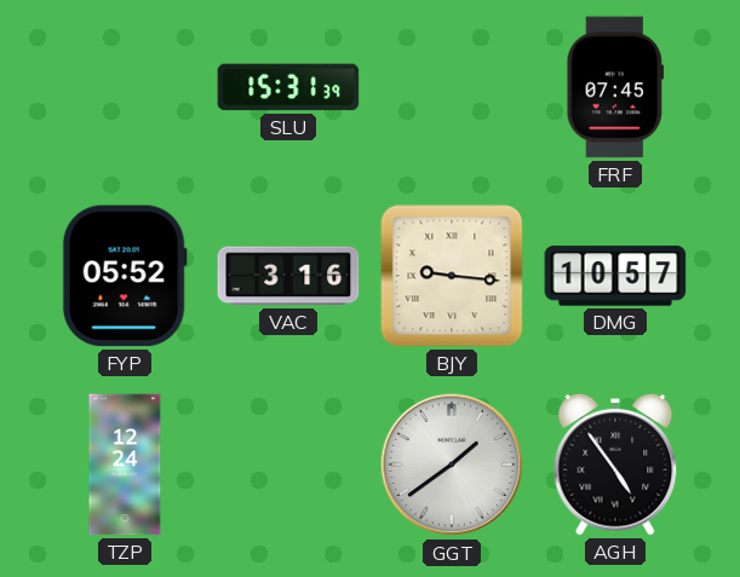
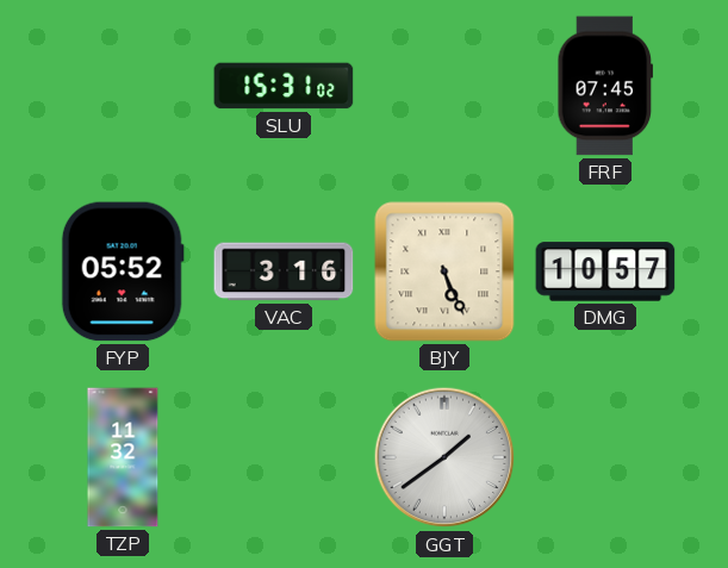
SLU: 15:31:39 -> 15:31:02 (284, 86)
BJY: 9:16 -> 5:26 (444, 271)
TZP: 12:24 -> 11:32 (123, 457)
AGH: 4:54 -> none (615, 465)
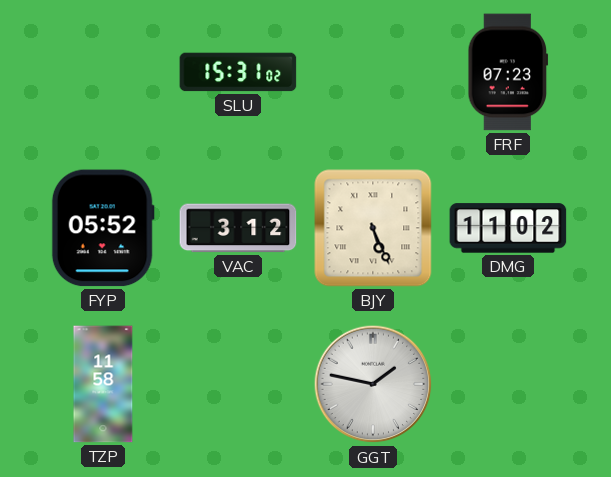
FRF: 07:45 -> 07:23 (508, 72)
VAC: 3:16 -> 3:12 (238, 228)
DMG: 10:57 -> 11:02 (508, 228)
TZP: 11:32 -> 11:58 (103, 384)
GGT: 1:39 -> 1:47 (373, 384)
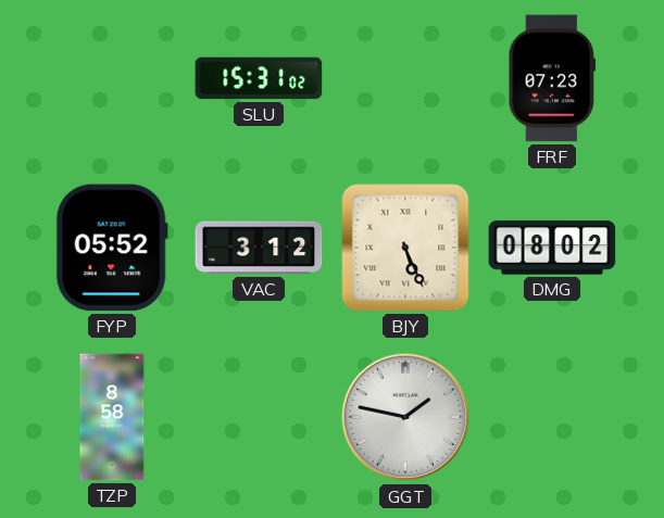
DMG: 11:02 -> 08:02 (552, 248)
TZP: 11:58 -> 8:58 (112, 417)
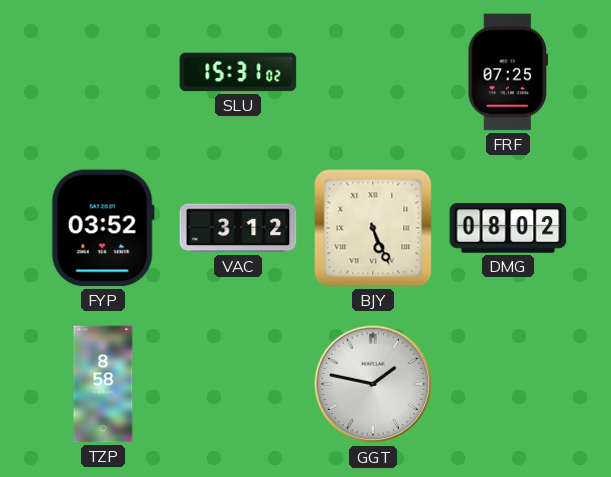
FRF: 07:23 -> 07:25 (508, 72)
FYP: 05:52 -> 03:52 (103, 228)
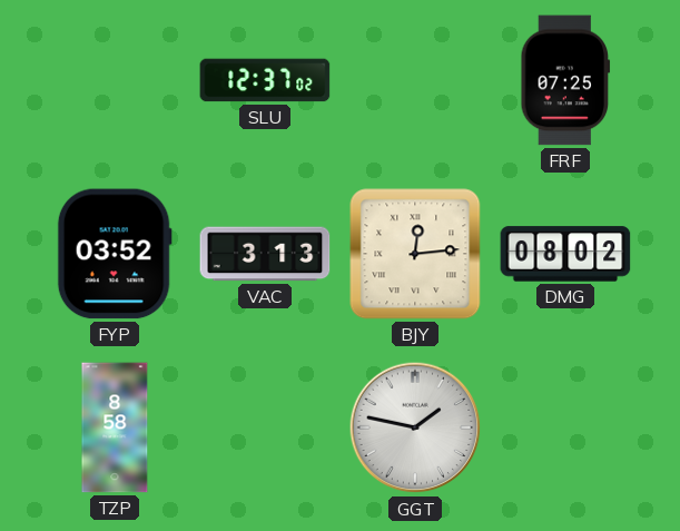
SLU: 15:31 -> 12:37 (265, 80)
VAC: 3:12 -> 3:13 (265, 254)
BJY: 5:26 -> 12:14 (415, 254)
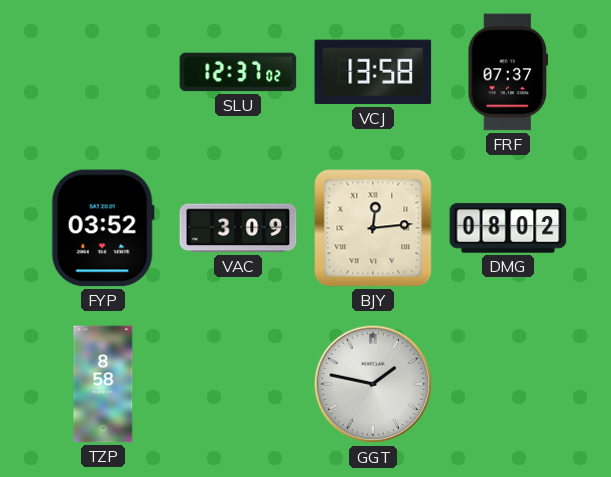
VCJ: none -> 13:58 (373, 72)
FRF: 07:25 -> 07:37 (508, 72)
VAC: 3:13 -> 3:09 (238, 228)
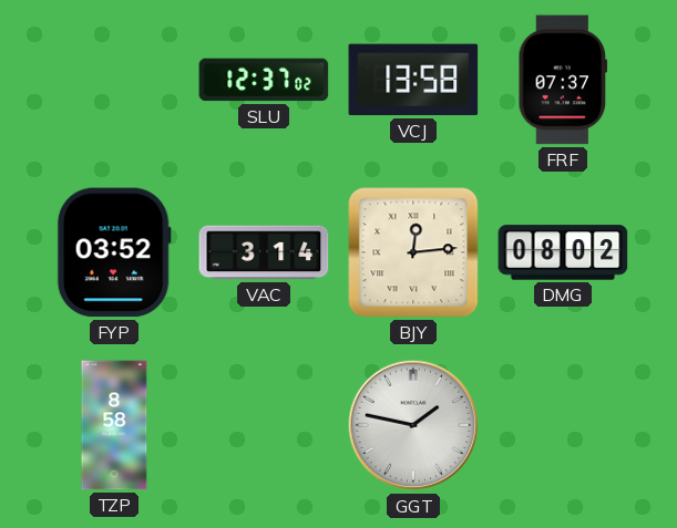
VAC: 3:09 -> 3:14 (264, 252)
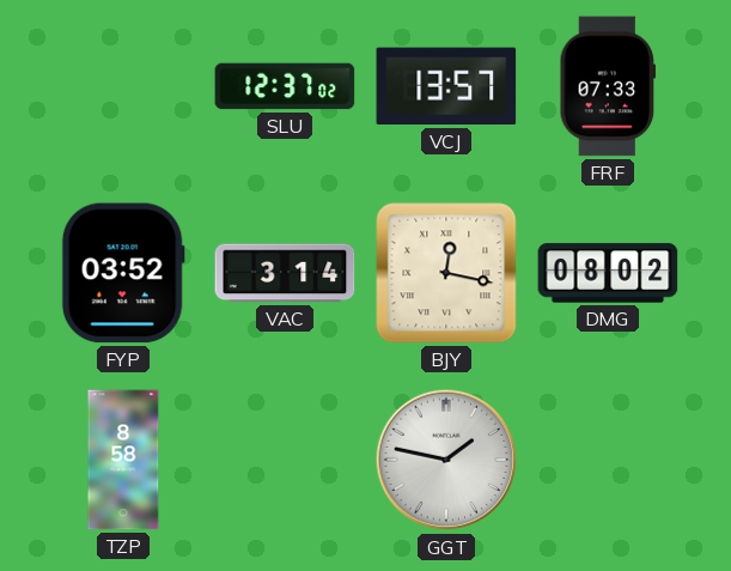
VCJ: 13:58 -> 13:57 (446, 86)
FRF: 07:37 -> 07:33 (608, 86)
BJY: 12:14 -> 12:17 (446, 273)
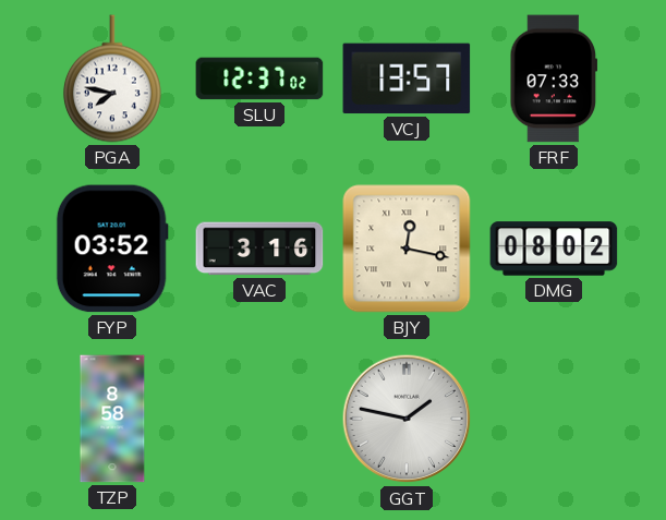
PGA: none -> 7:47 (112, 78)
VAC: 3:14 -> 3:16 (259, 249)
